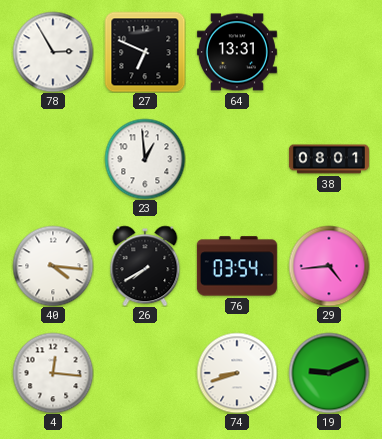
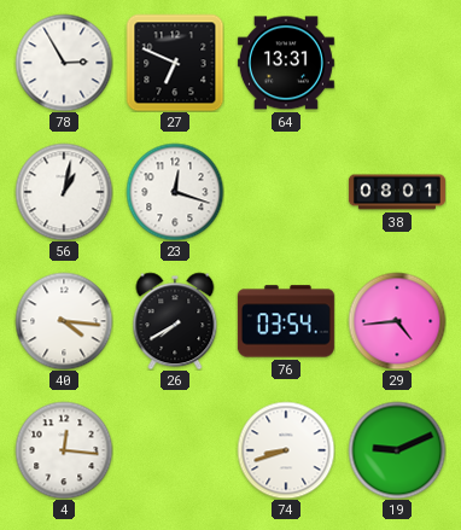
56: none -> 1:02 (64, 192)
23: 12:59 -> 12:18 (175, 192)
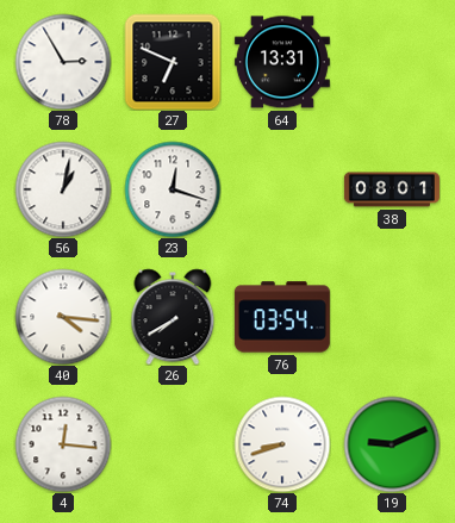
29: 4:44 -> none (397, 321)
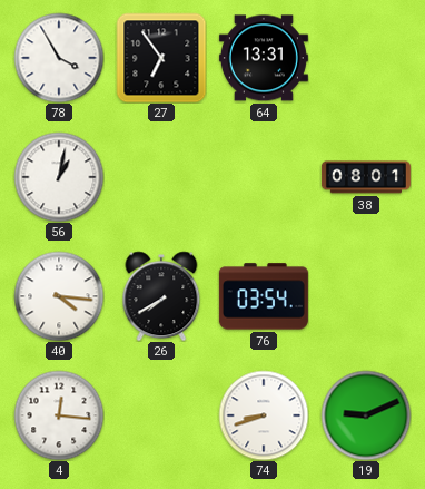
78: 2:55 -> 3:55 (59, 58)
27: 6:49 -> 6:54 (161, 58)
23: 12:18 -> none (173, 189)
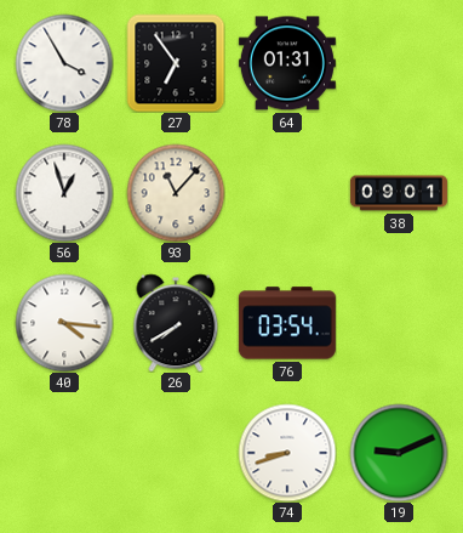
64: 13:31 -> 01:31 (287, 63)
56: 1:02 -> 12:57 (64, 193)
93: none -> 11:07 (176, 193)
38: 08:01 -> 09:01 (399, 193)
4: 12:16 -> none (59, 415)
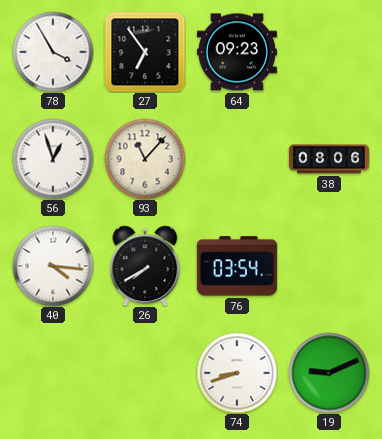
64: 01:31 -> 09:23 (237, 52)
38: 09:01 -> 08:06 (329, 159)
